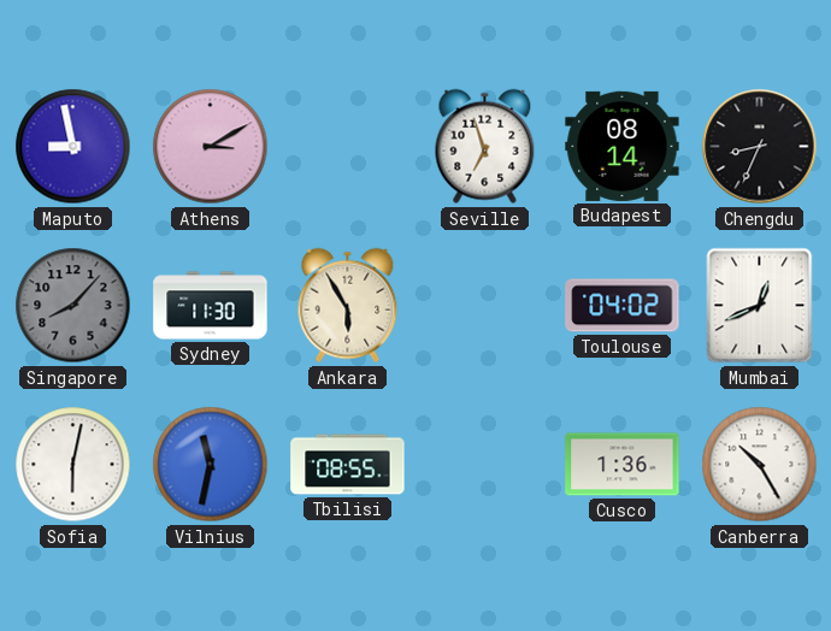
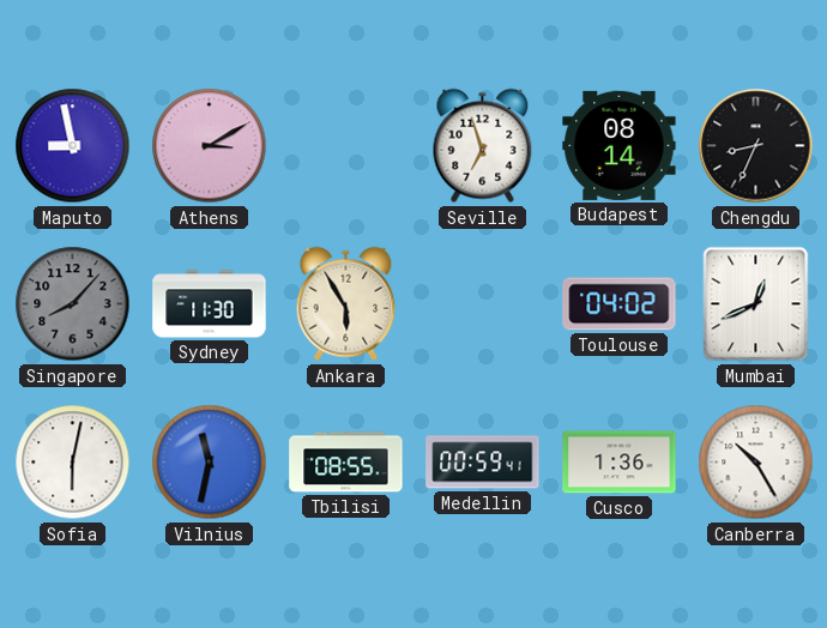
Medellin: none -> 00:59 (483, 463)
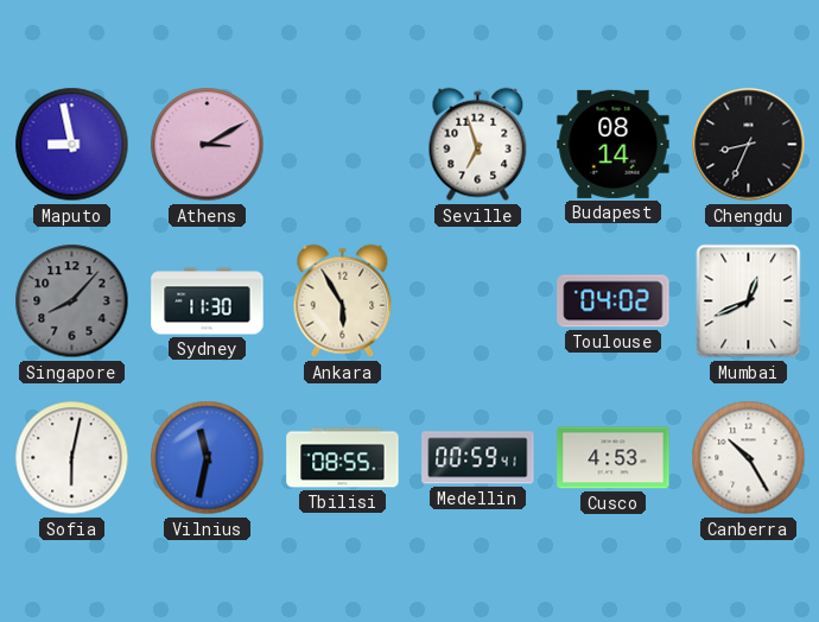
Cusco: 1:36 -> 4:53 (614, 458)
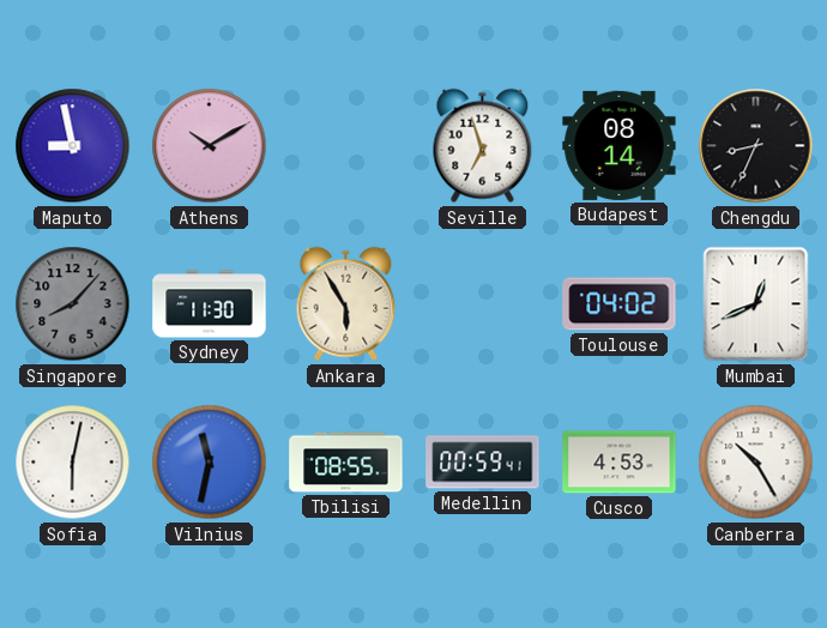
Athens: 3:10 -> 10:10 (210, 146)
